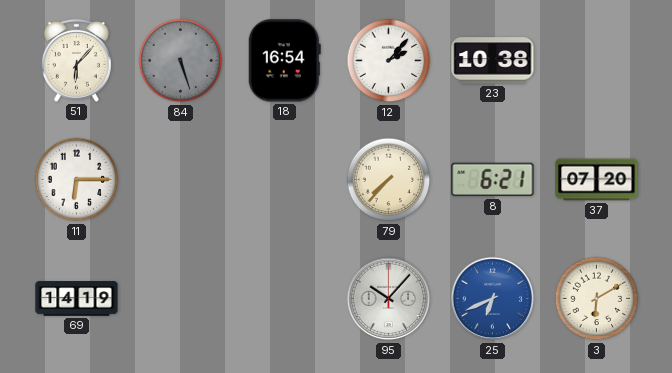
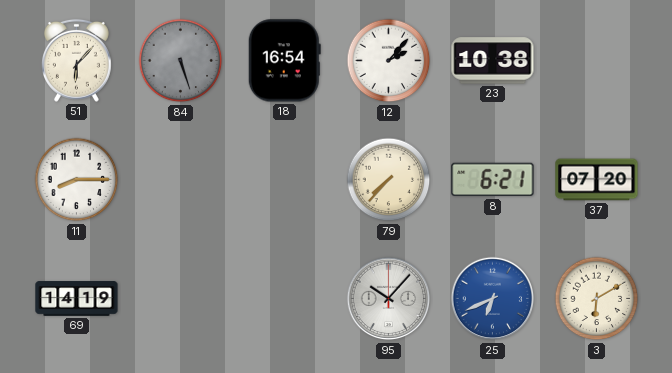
11: 6:15 -> 8:15 (77, 180)
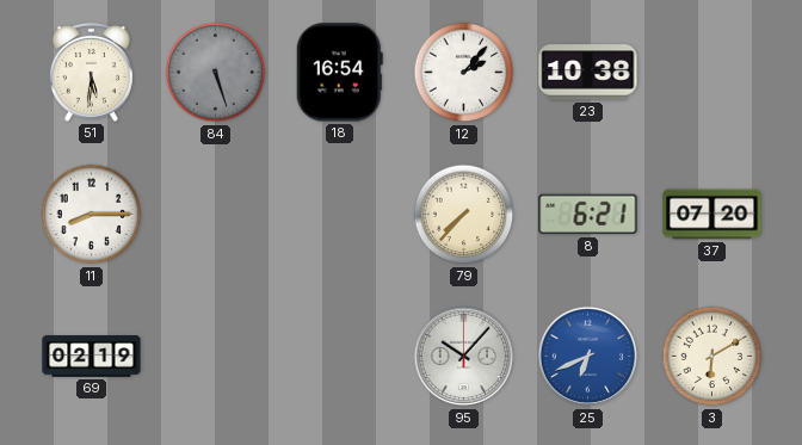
51: 6:07 -> 5:31 (91, 72)
69: 14:19 -> 02:19 (92, 357)
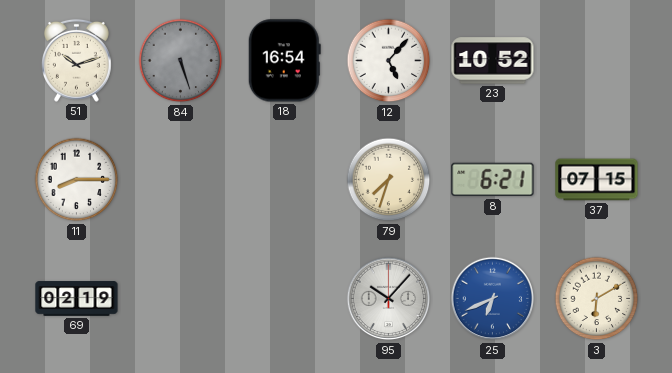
51: 5:31 -> 10:12 (76, 60)
12: 2:07 -> 5:07 (389, 61)
23: 10:38 -> 10:52 (493, 61)
79: 7:37 -> 7:33 (389, 180)
37: 07:20 -> 07:15 (597, 180)
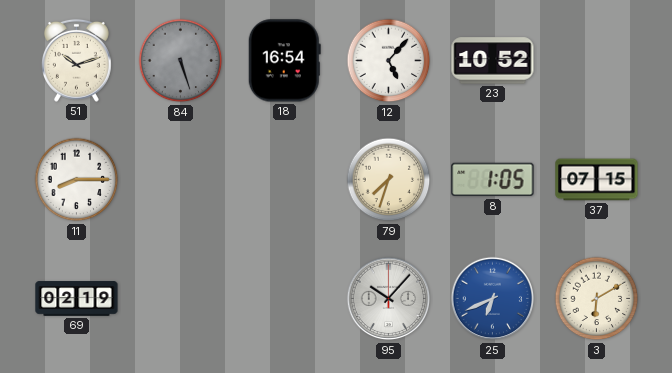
8: 6:21 -> 1:05 (493, 180)
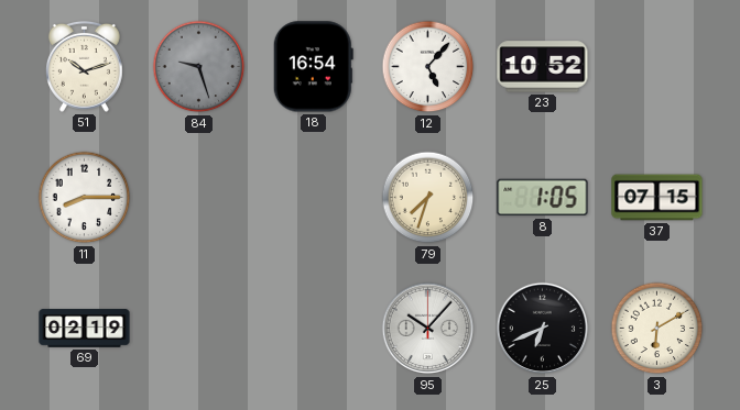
84: 5:27 -> 9:27 (199, 67)
25 dial: blue -> black (543, 329)
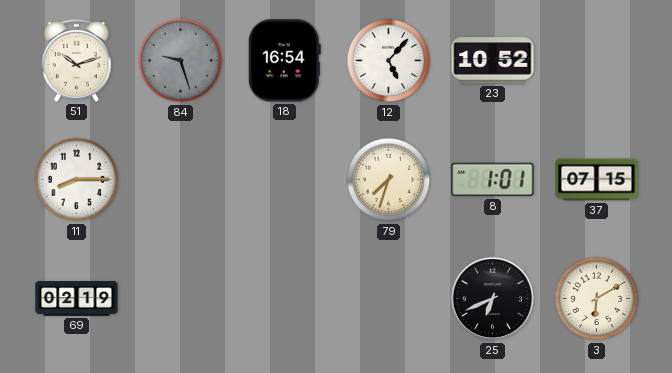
8: 1:05 -> 1:01 (493, 180)
95: 10:07 -> none (428, 329)
